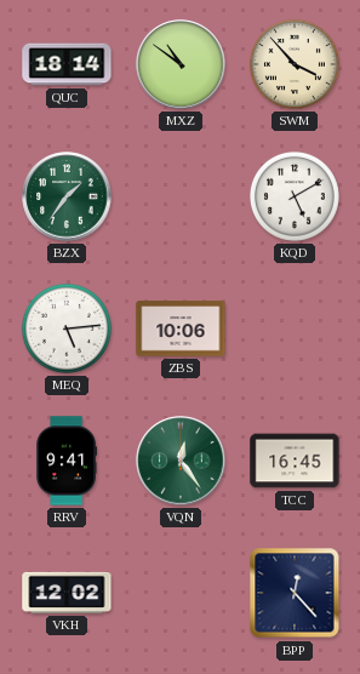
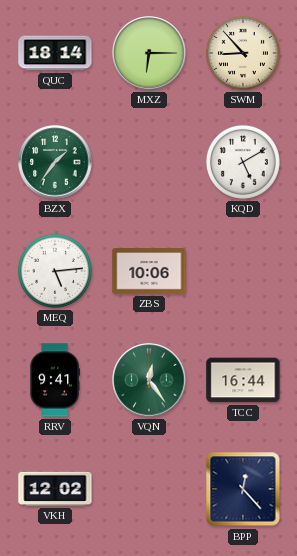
MXZ: 10:51 -> 6:15 (149, 53)
SWM: 3:53 -> 8:53 (243, 53)
TCC: 16:45 -> 16:44 (243, 380)
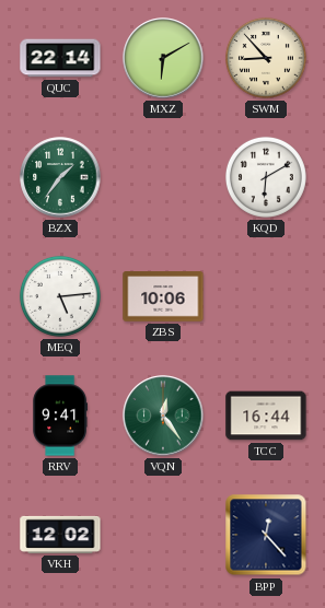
QUC: 18:14 -> 22:14 (60, 58)
MXZ: 6:15 -> 6:10 (163, 58)
KQD: 5:10 -> 6:10 (266, 177)
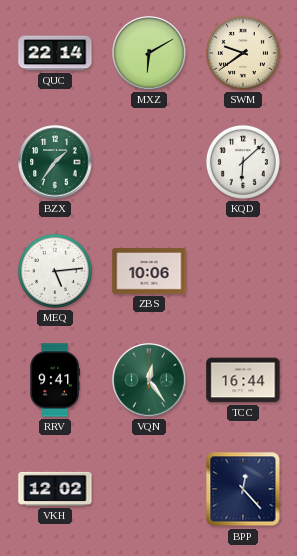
SWM: 8:53 -> 9:39 (243, 53)
KQD: 6:10 -> 6:08 (243, 162)
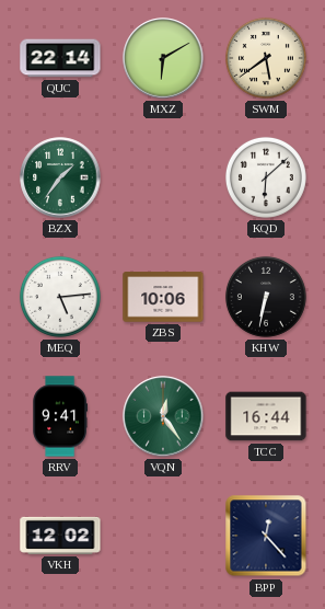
SWM: 9:39 -> 5:39 (266, 58)
KHW: none -> 6:32 (266, 297)
